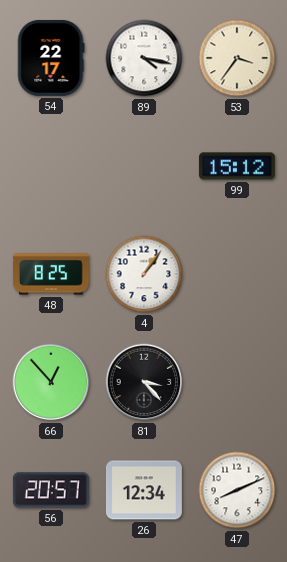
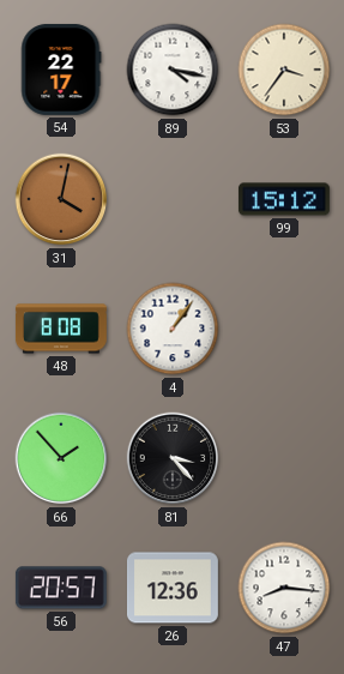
31: none -> 4:02 (61, 199)
48: 8:25 -> 8:08 (61, 329)
66: 12:53 -> 1:53 (61, 458)
26: 12:34 -> 12:36 (173, 588)
47: 8:11 -> 8:16 (284, 588)
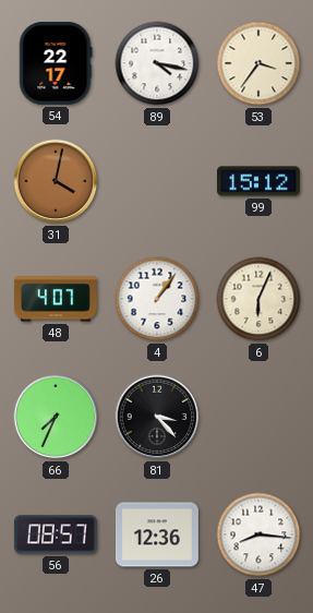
48: 8:08 -> 4:07 (56, 299)
6: none -> 6:04 (258, 299)
66: 1:53 -> 7:34 (56, 417)
56: 20:57 -> 08:57 (56, 534)
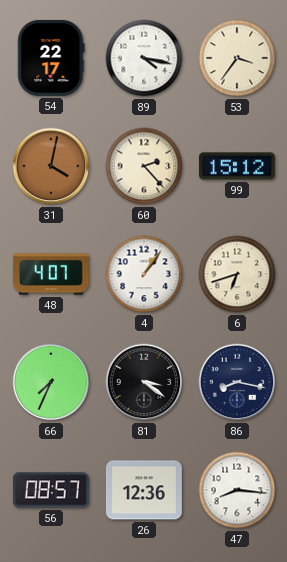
60: none -> 2:23 (144, 166)
6: 6:04 -> 6:42 (237, 274)
81: 3:23 -> 3:21 (144, 382)
86: none -> 8:17 (237, 382)
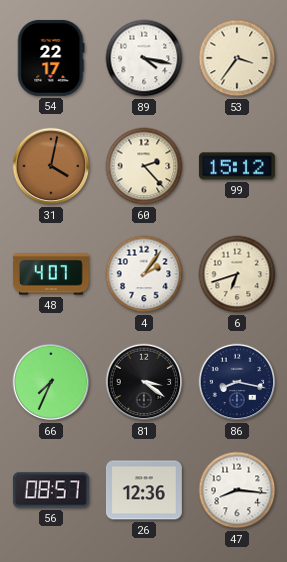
4: 1:06 -> 2:06 (144, 274)
